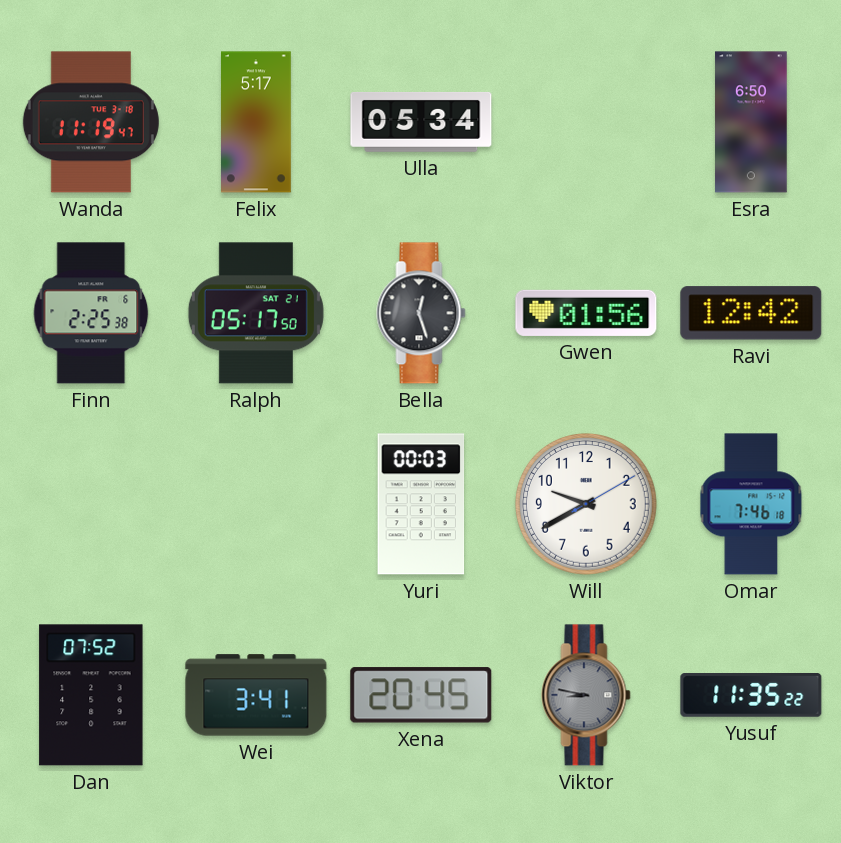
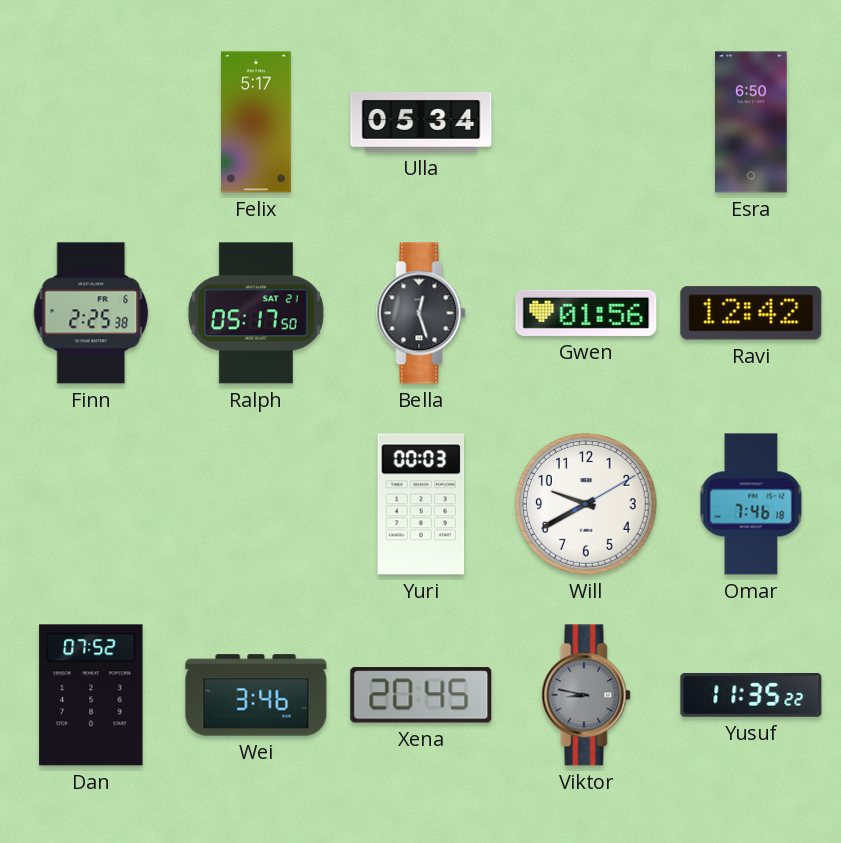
Wanda: 11:19 -> none (91, 122)
Wei: 3:41 -> 3:46 (256, 695)
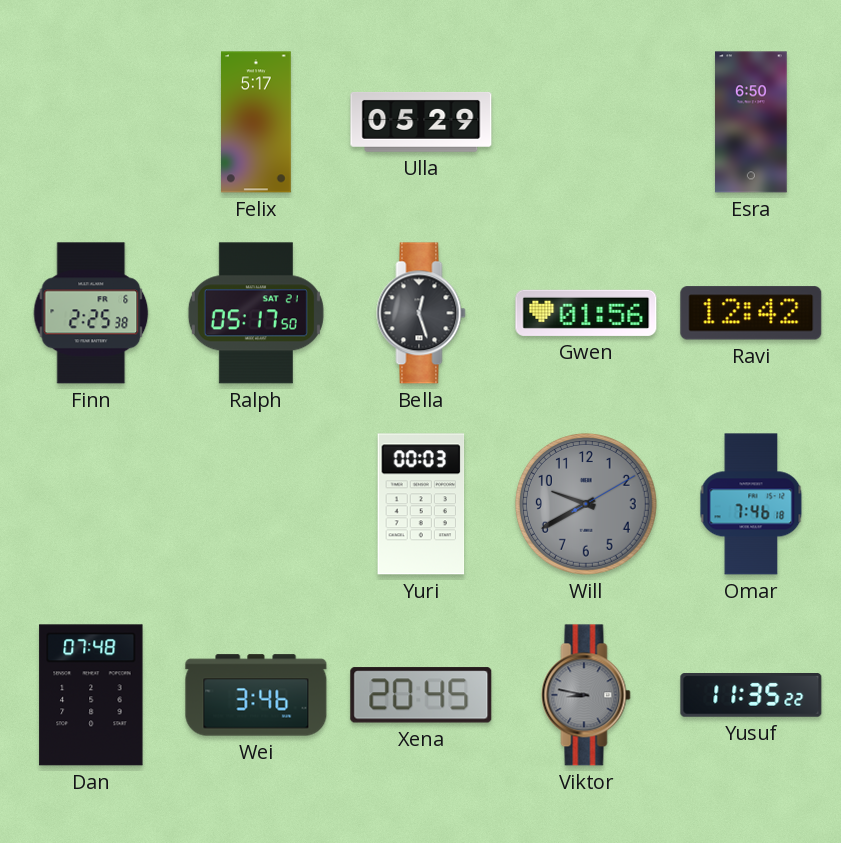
Ulla: 05:34 -> 05:29 (421, 122)
Will dial: white -> grey (586, 504)
Dan: 07:52 -> 07:48 (91, 695)
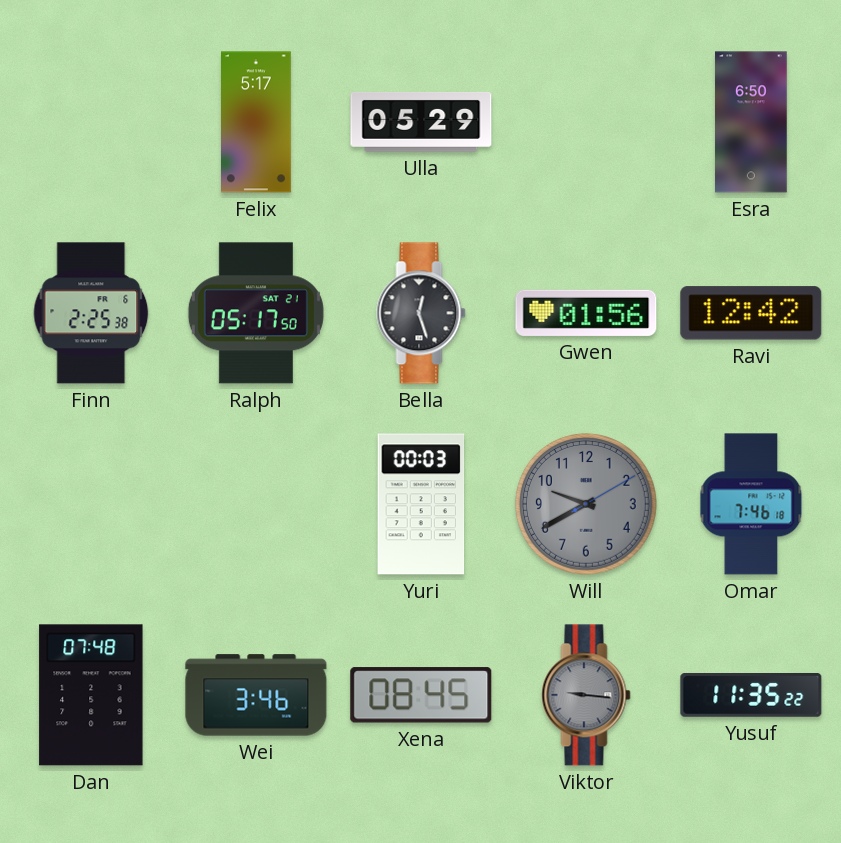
Xena: 20:45 -> 08:45 (421, 695)
Viktor: 8:47 -> 9:16 (586, 695)
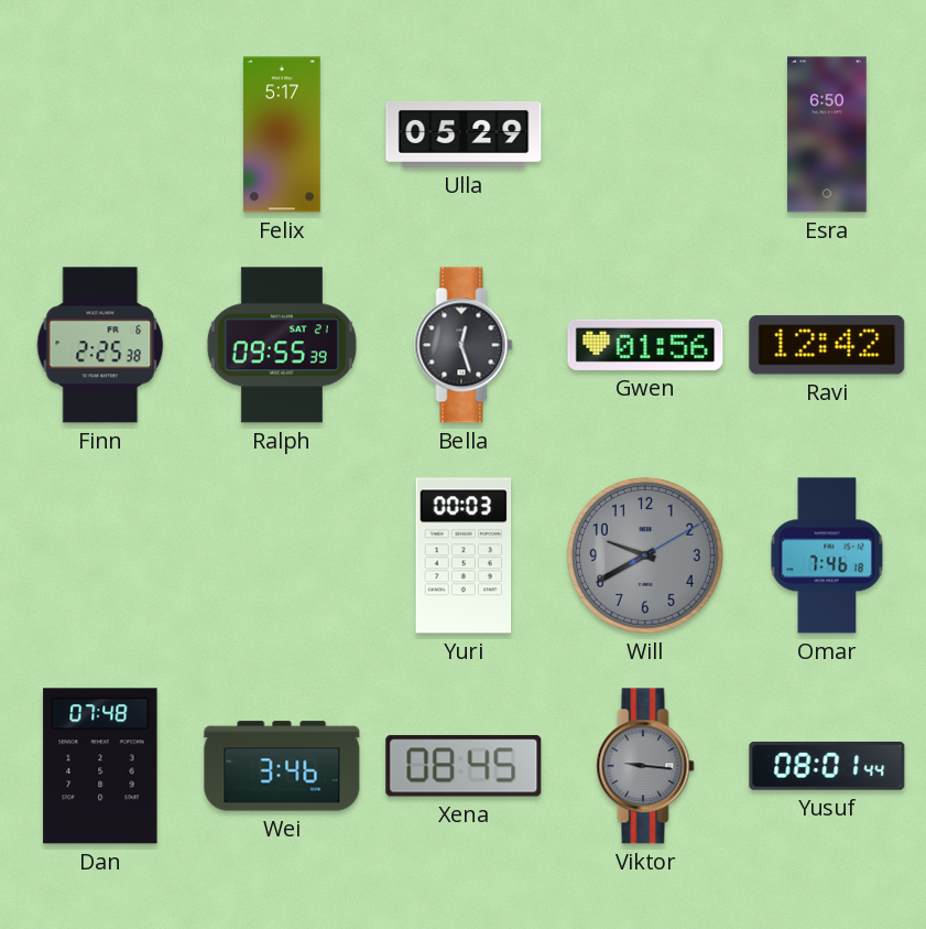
Ralph: 05:17 -> 09:55 (282, 345)
Yusuf: 11:35 -> 08:01 (827, 767)
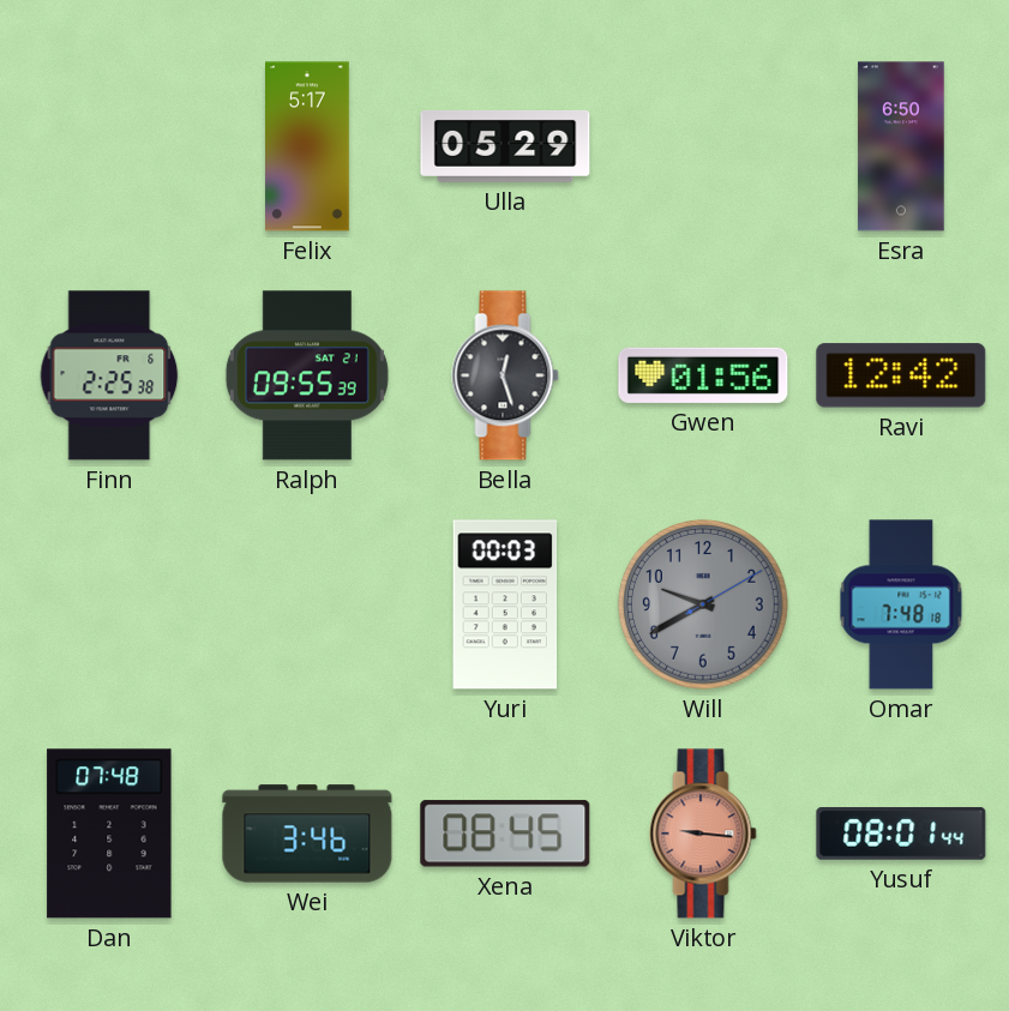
Omar: 7:46 -> 7:48 (901, 604)
Viktor dial: grey -> salmon (703, 834)
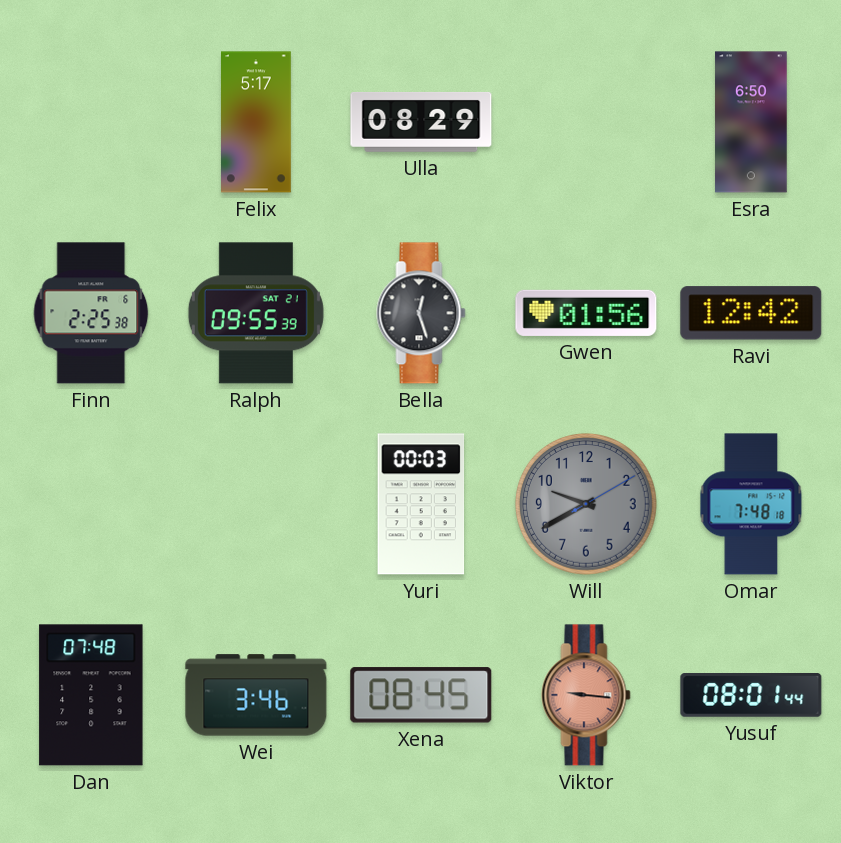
Ulla: 05:29 -> 08:29 (421, 122)
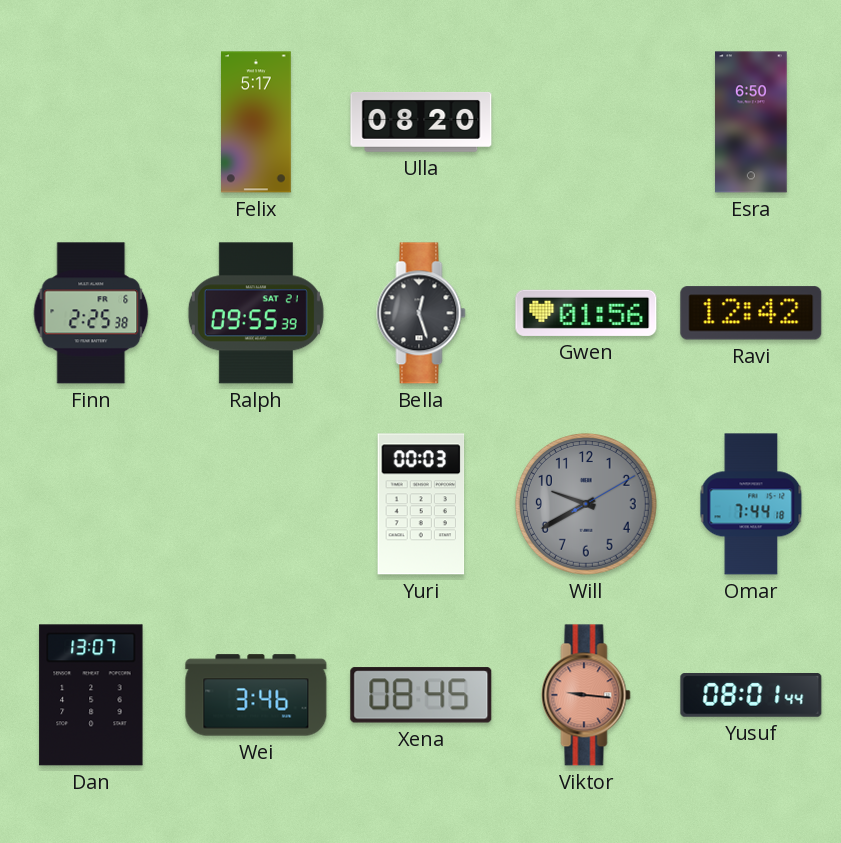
Ulla: 08:29 -> 08:20 (421, 122)
Omar: 7:48 -> 7:44 (751, 504)
Dan: 07:48 -> 13:07 (91, 695)
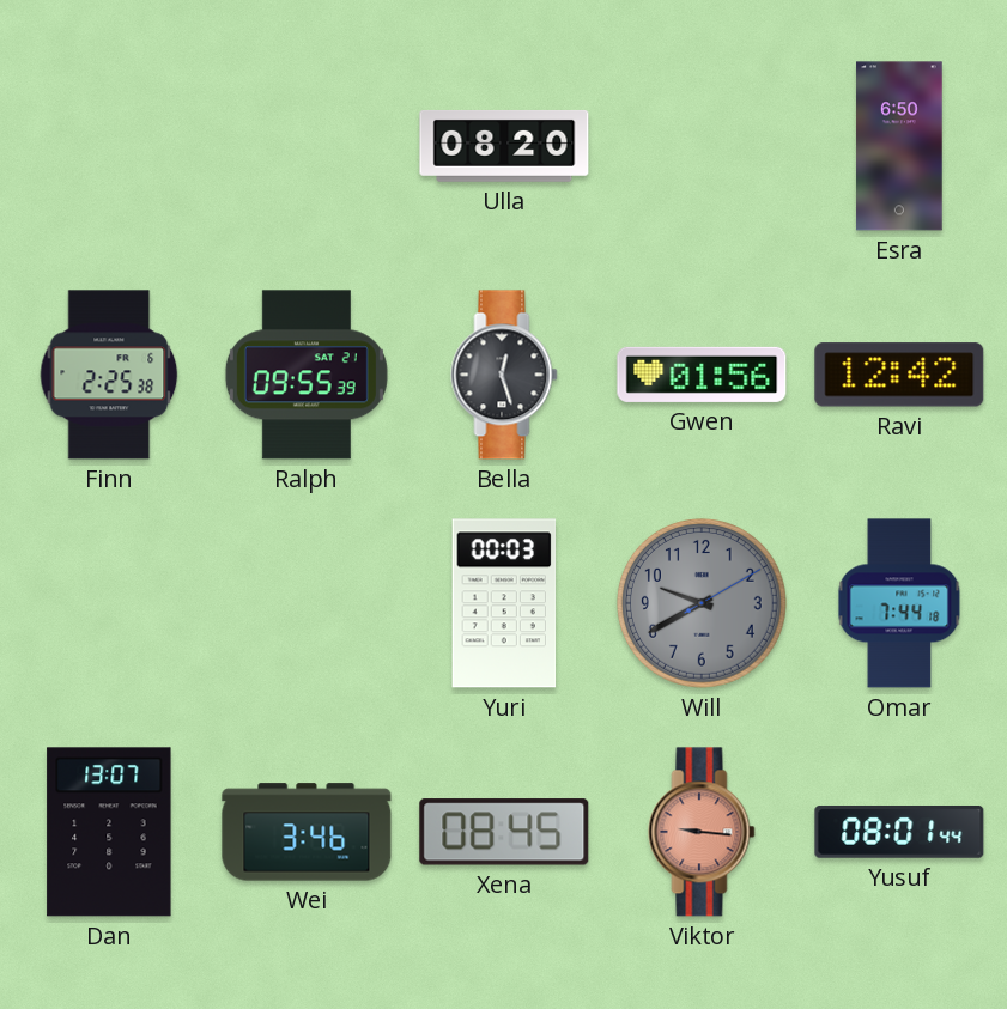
Felix: 5:17 -> none (257, 122)
